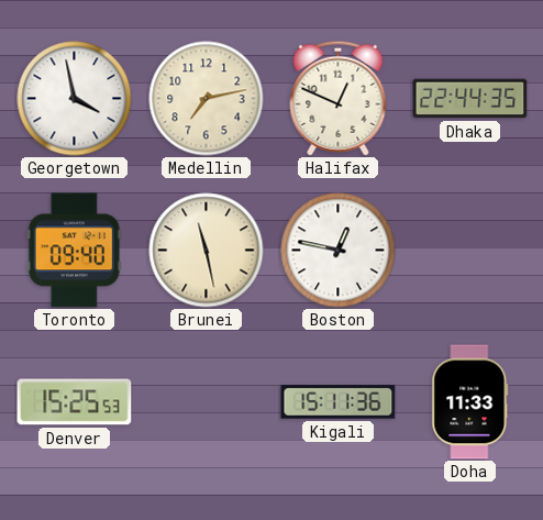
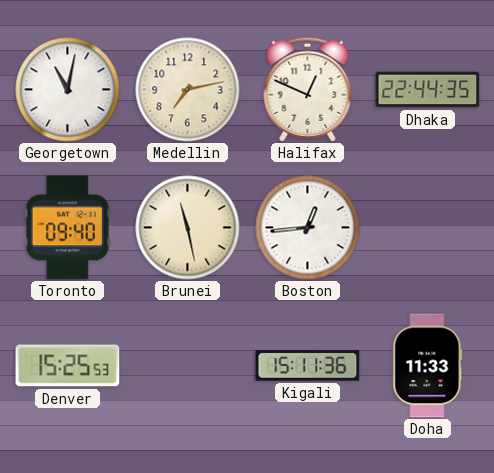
Georgetown: 3:58 -> 11:02 (68, 90)
Boston: 12:47 -> 12:44 (308, 228)
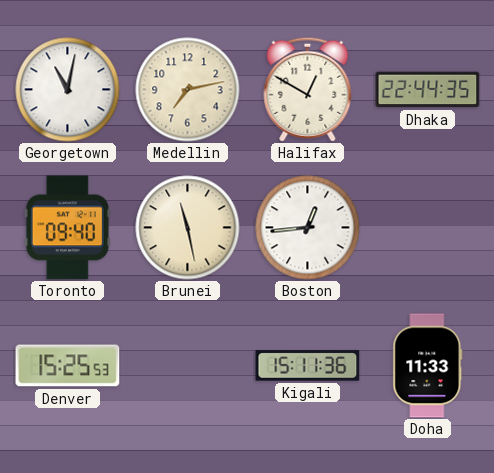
Halifax: 12:49 -> 12:50 (308, 89)
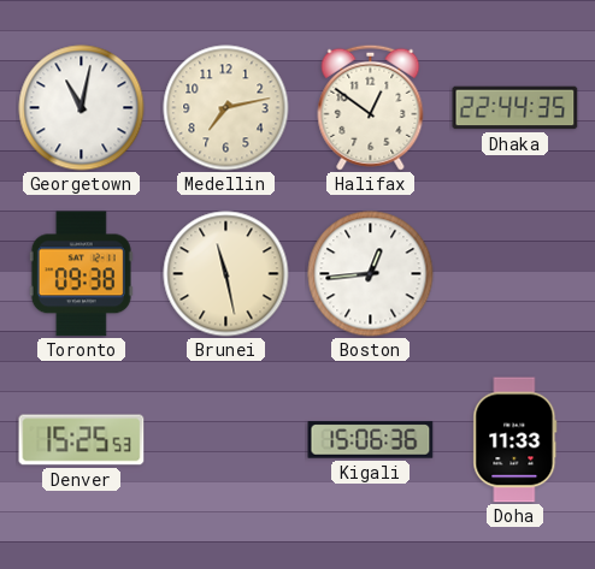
Halifax: 12:50 -> 12:51 (371, 107)
Toronto: 09:40 -> 09:38 (81, 274)
Kigali: 15:11 -> 15:06 (371, 440)
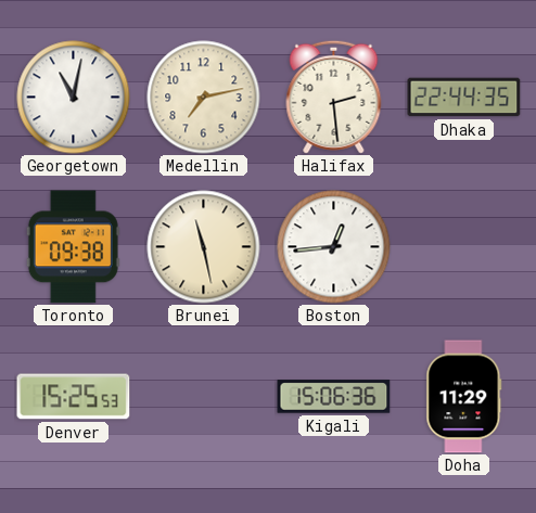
Halifax: 12:51 -> 2:29 (334, 97)
Doha: 11:33 -> 11:29 (464, 397)
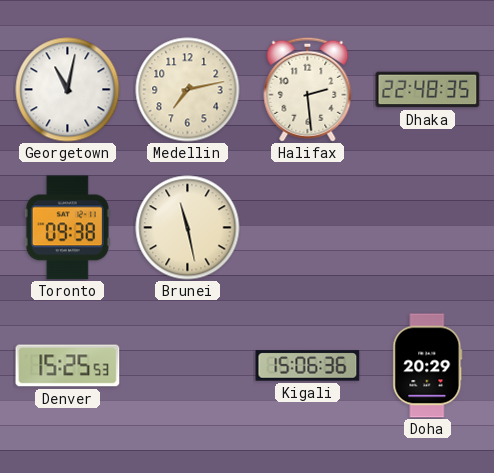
Dhaka: 22:44 -> 22:48 (428, 90)
Boston: 12:44 -> none (334, 247)
Doha: 11:29 -> 20:29 (428, 366)
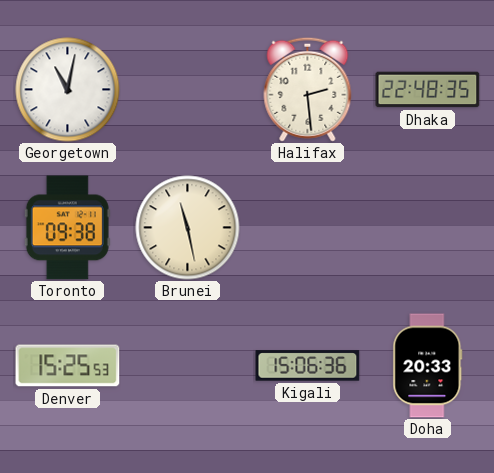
Medellin: 7:13 -> none (188, 90)
Doha: 20:29 -> 20:33 (428, 366)
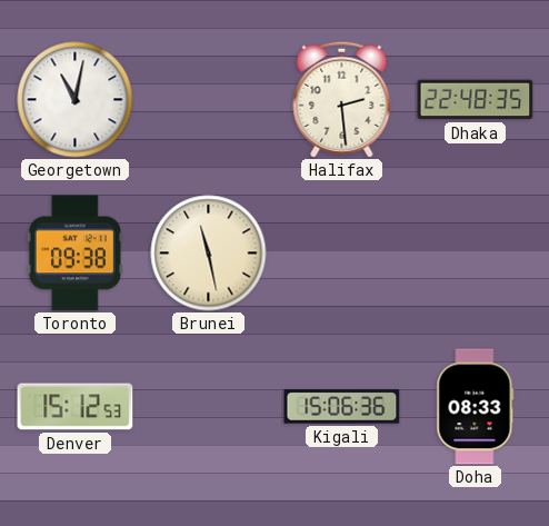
Denver: 15:25 -> 15:12 (76, 407)
Doha: 20:33 -> 08:33 (476, 407)
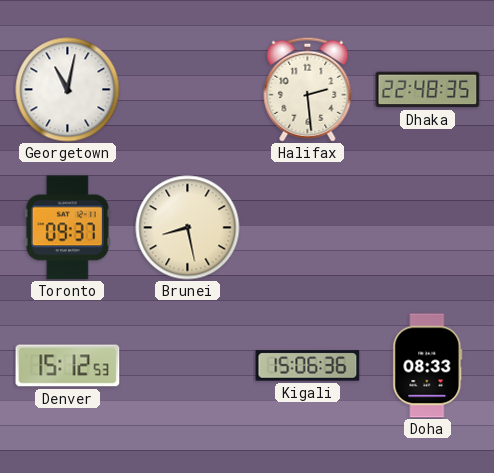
Toronto: 09:38 -> 09:37 (67, 228)
Brunei: 11:28 -> 8:28 (188, 228)
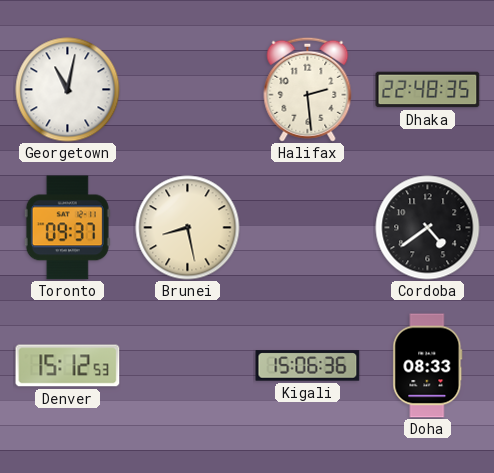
Cordoba: none -> 4:39 (428, 228)
